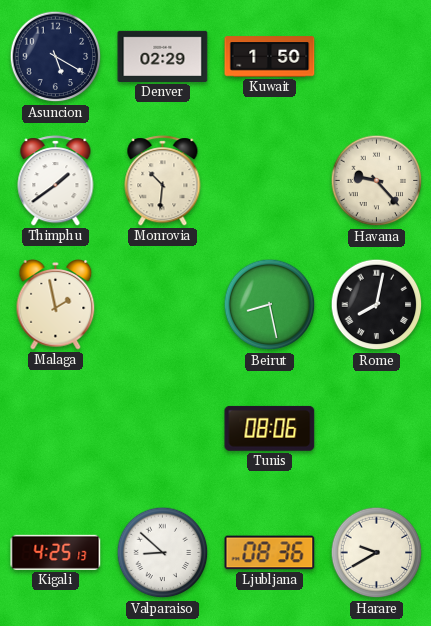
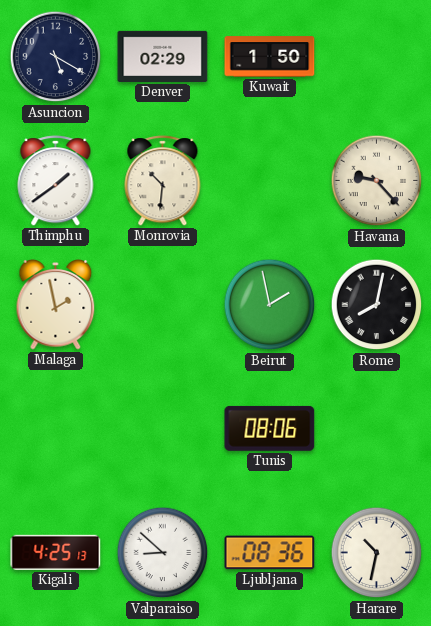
Beirut: 8:28 -> 1:58 (270, 305)
Harare: 9:40 -> 10:32 (377, 553)
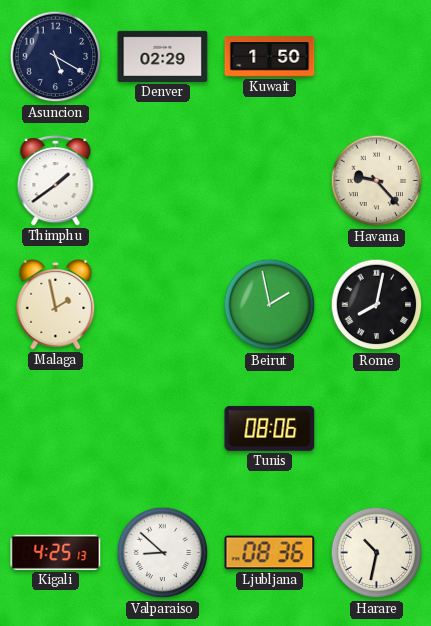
Monrovia: 10:31 -> none (163, 181)
